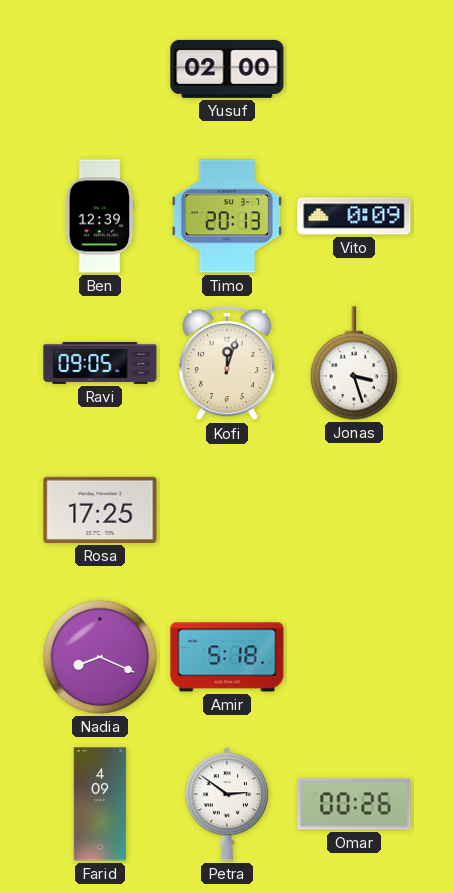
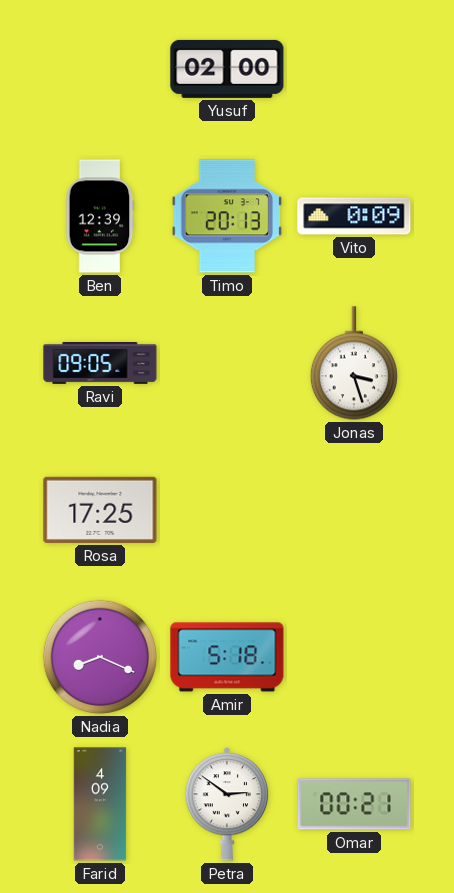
Kofi: 12:03 -> none (227, 364)
Omar: 00:26 -> 00:21 (354, 804)
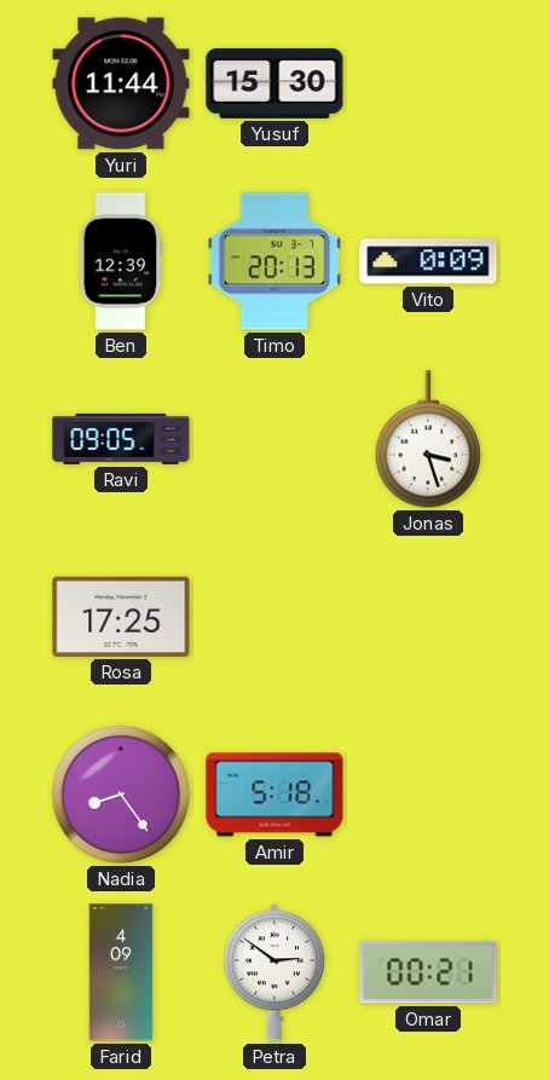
Yuri: none -> 11:44 (121, 83)
Yusuf: 02:00 -> 15:30 (274, 83)
Nadia: 8:19 -> 8:24 (121, 795)
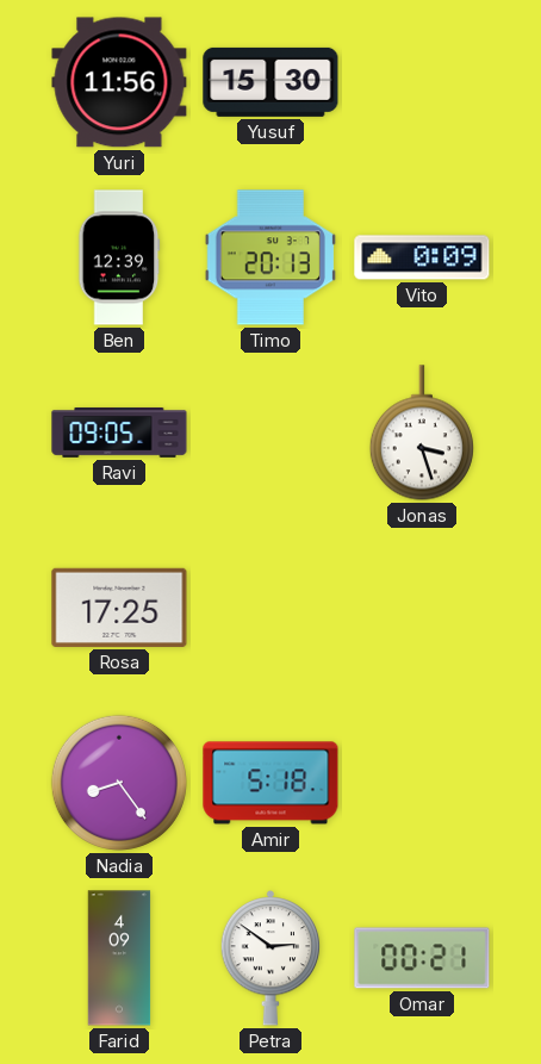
Yuri: 11:44 -> 11:56 (119, 82)
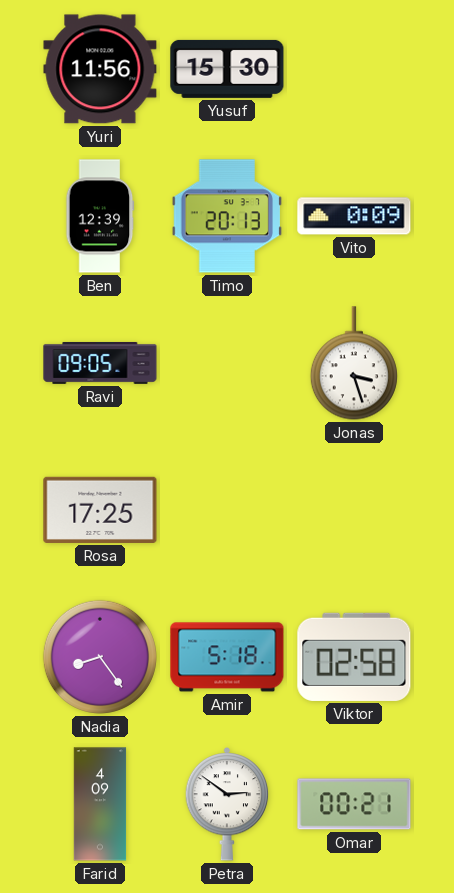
Viktor: none -> 02:58 (354, 657)
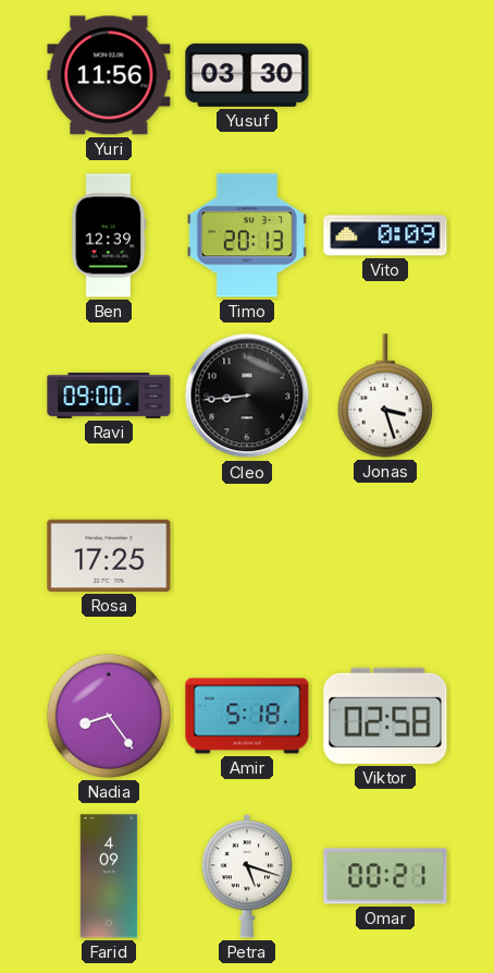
Yusuf: 15:30 -> 03:30 (247, 75)
Ravi: 09:05 -> 09:00 (109, 396)
Cleo: none -> 8:44 (247, 396)
Petra: 2:51 -> 5:18 (247, 877)
